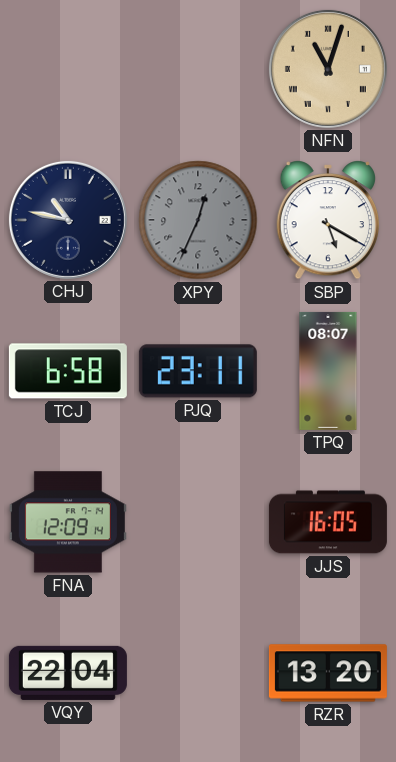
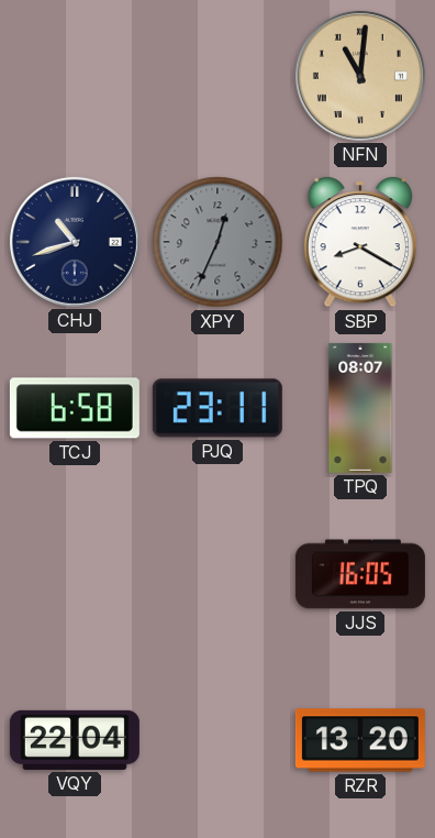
NFN: 11:03 -> 11:01 (360, 76)
CHJ: 10:47 -> 10:42 (75, 242)
SBP: 5:20 -> 8:20 (359, 243)
FNA: 12:09 -> none (68, 522)
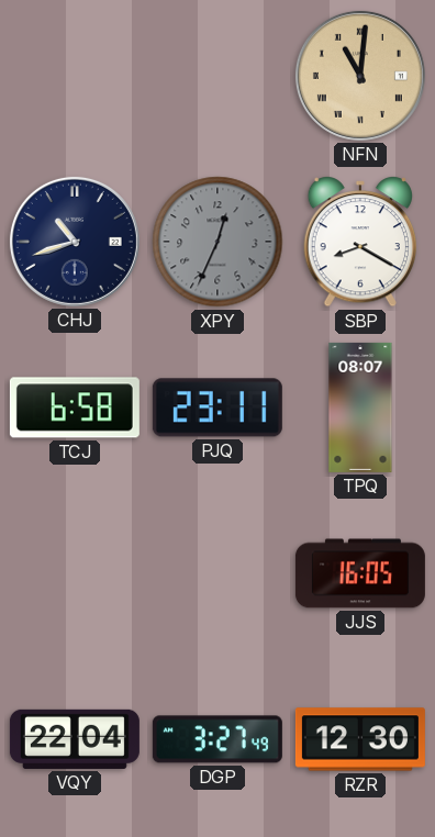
DGP: none -> 3:27 (217, 739)
RZR: 13:20 -> 12:30 (360, 739)
